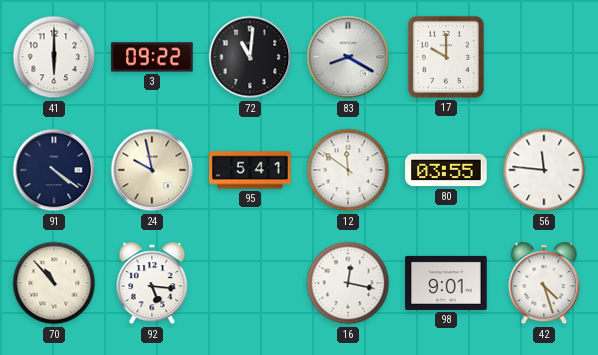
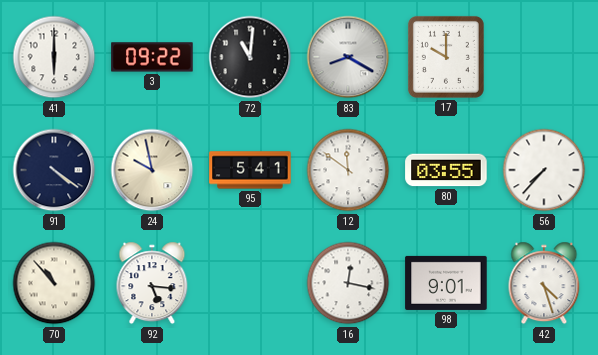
56: 11:46 -> 7:37 (544, 170)
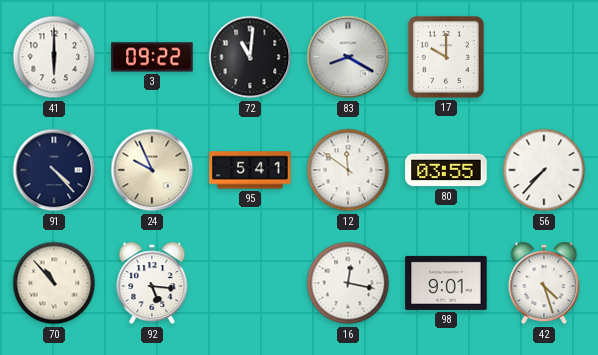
91: 4:21 -> 4:23 (54, 170)
24: 9:58 -> 9:56 (152, 170)
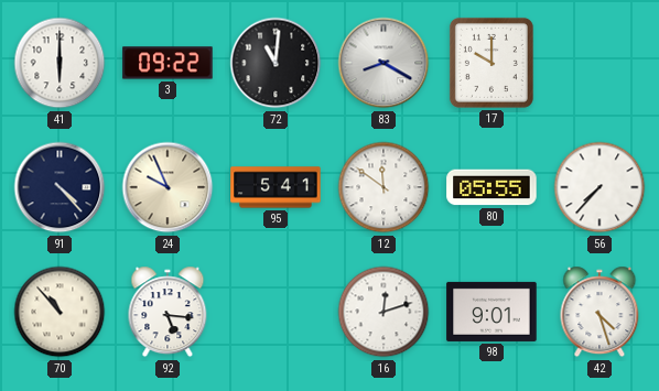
80: 03:55 -> 05:55 (491, 187)
16: 12:17 -> 12:12 (383, 312)
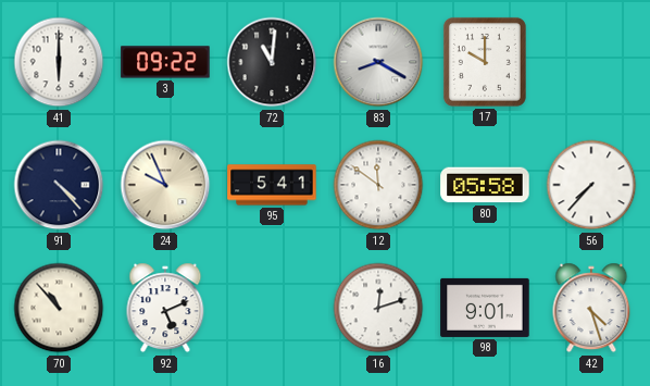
80: 05:55 -> 05:58 (485, 185)
92: 5:16 -> 5:11 (165, 308)
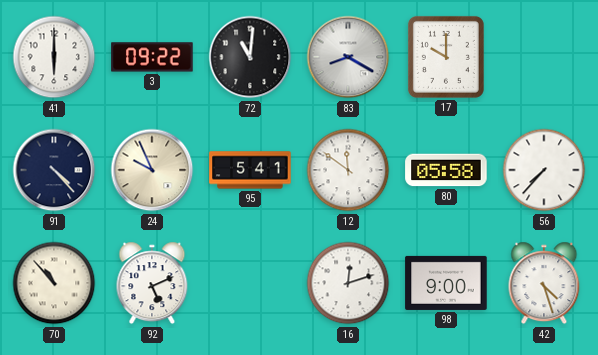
98: 9:01 -> 9:00 (446, 283)
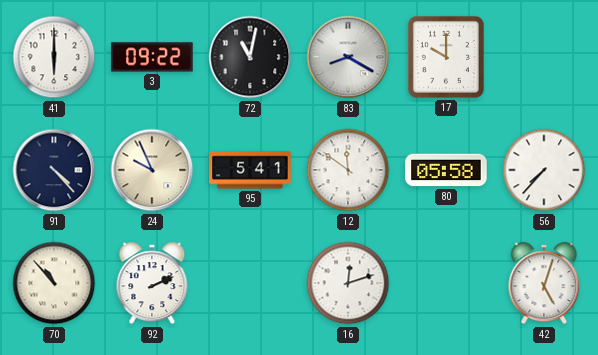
72: 11:01 -> 11:02 (250, 57)
92: 5:11 -> 2:11 (152, 283)
98: 9:00 -> none (446, 283)
42: 4:27 -> 5:03 (544, 283)
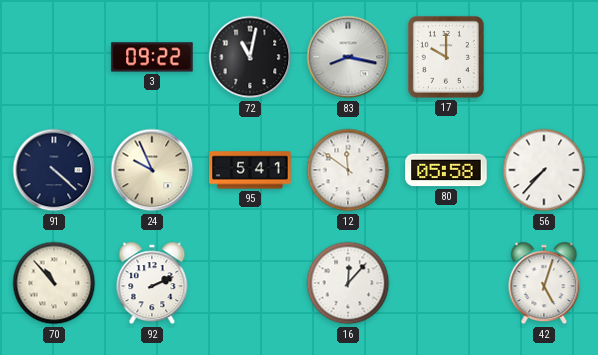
41: 6:00 -> none (54, 57)
83: 8:20 -> 8:17 (348, 57)
91: 4:23 -> 4:22 (54, 170)
16: 12:12 -> 12:07 (348, 283)
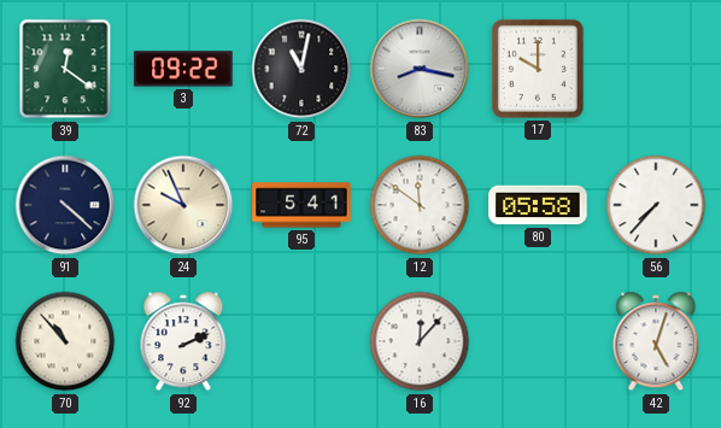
39: none -> 12:21 (65, 69)
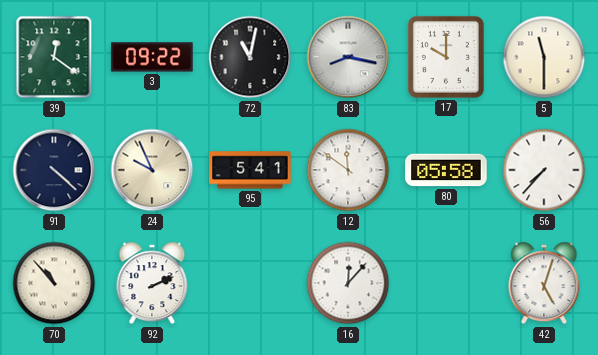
5: none -> 11:30 (544, 57)
